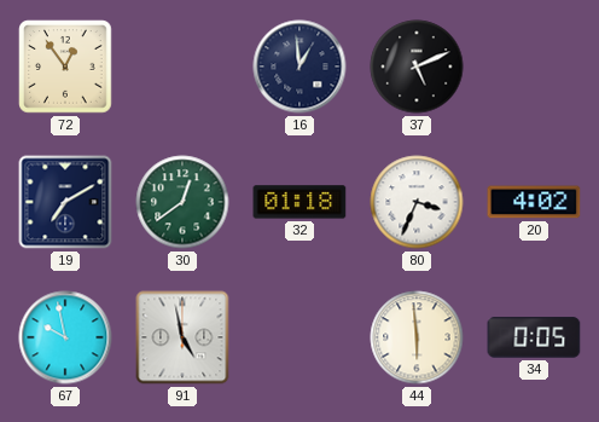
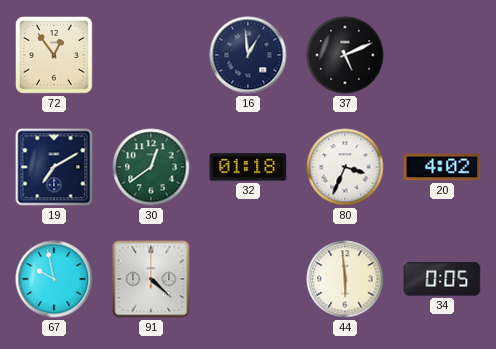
91: 4:58 -> 4:22 (151, 279)
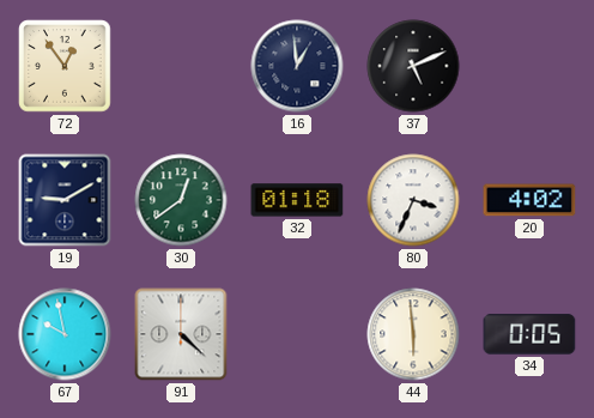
19: 7:10 -> 9:10 (65, 200)
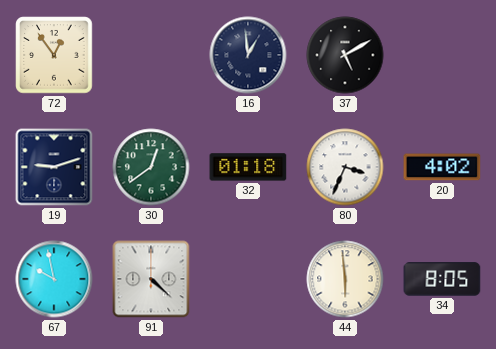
37: 5:11 -> 5:10 (345, 55)
19: 9:10 -> 9:12 (54, 167)
34: 0:05 -> 8:05 (442, 279)
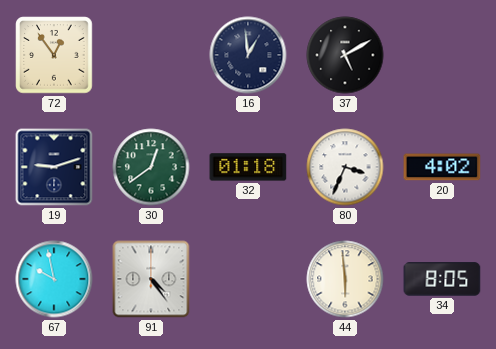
91: 4:22 -> 4:24 (151, 279)
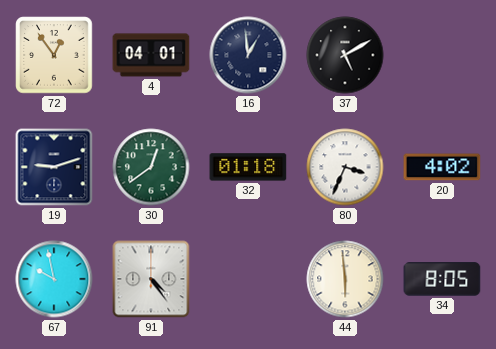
4: none -> 04:01 (151, 55)
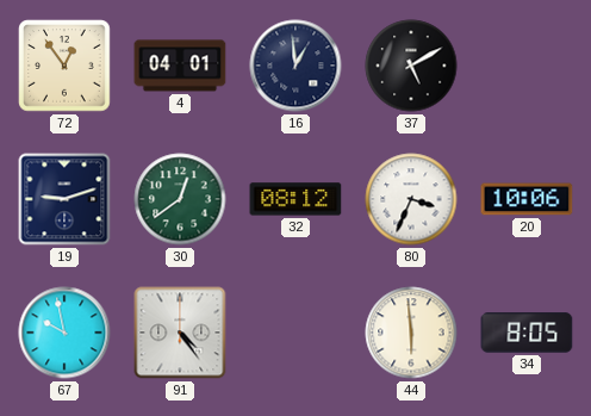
32: 01:18 -> 08:12 (295, 199)
20: 4:02 -> 10:06 (527, 199)
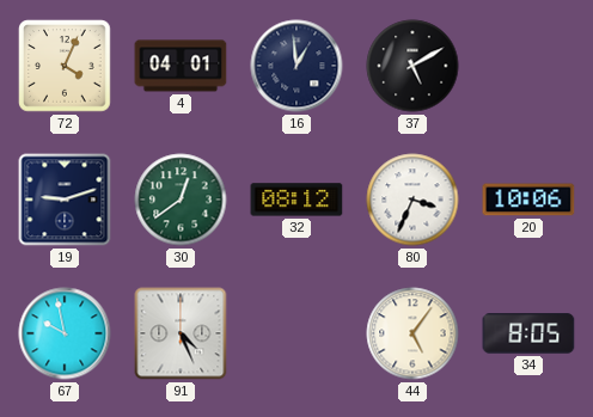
72: 12:54 -> 4:04 (65, 66)
91: 4:24 -> 4:26 (181, 333)
44: 5:59 -> 5:06 (412, 333)
